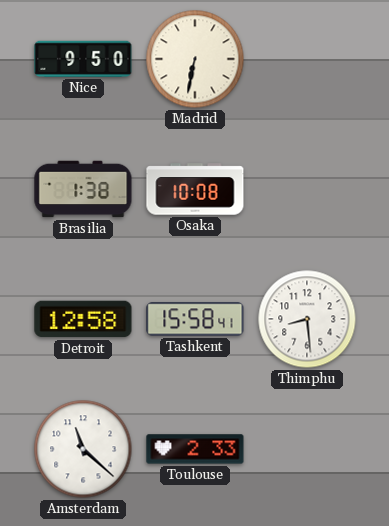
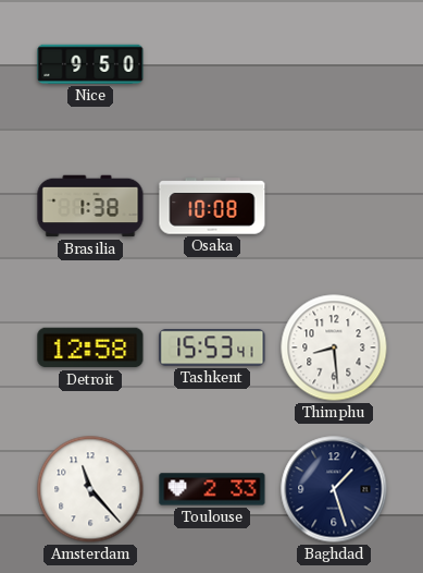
Madrid: 6:32 -> none (195, 59)
Tashkent: 15:58 -> 15:53 (212, 348)
Amsterdam: 11:22 -> 11:23 (90, 489)
Baghdad: none -> 1:27 (334, 489)
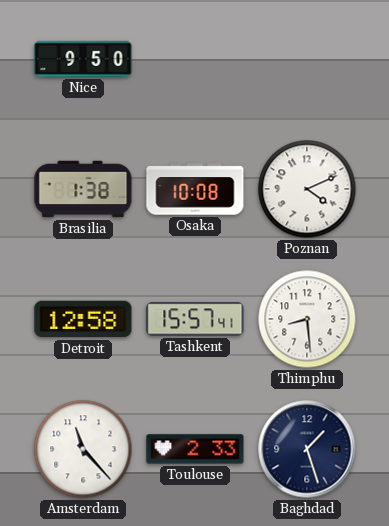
Poznan: none -> 4:11 (307, 189)
Tashkent: 15:53 -> 15:57 (195, 319)
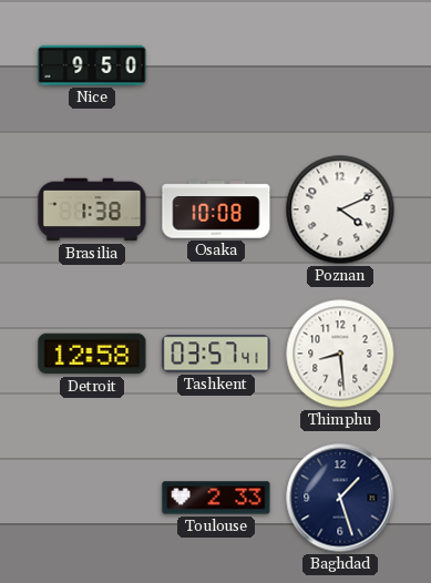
Tashkent: 15:57 -> 03:57 (216, 354)
Amsterdam: 11:23 -> none (83, 449)
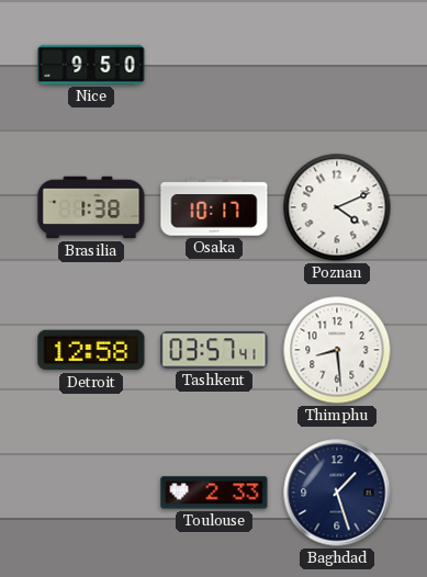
Osaka: 10:08 -> 10:17 (214, 207)
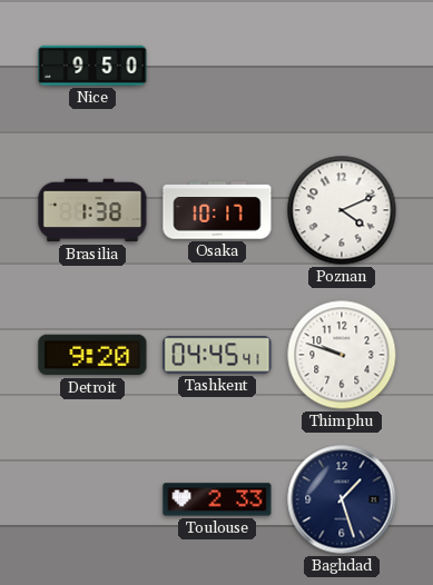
Detroit: 12:58 -> 9:20 (92, 355)
Tashkent: 03:57 -> 04:45 (217, 355)
Thimphu: 8:29 -> 9:48 (342, 355)
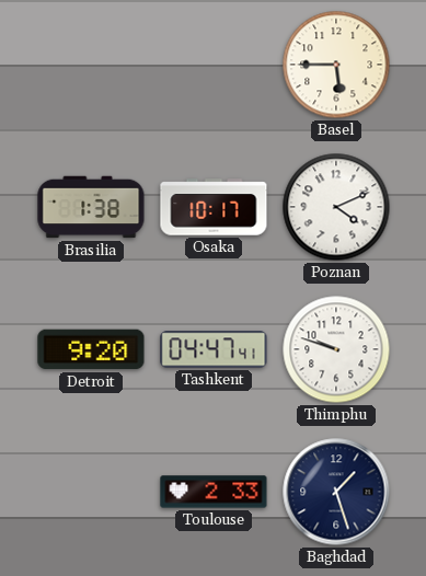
Nice: 9:50 -> none (92, 66)
Basel: none -> 5:45 (336, 65)
Tashkent: 04:45 -> 04:47 (214, 349)
